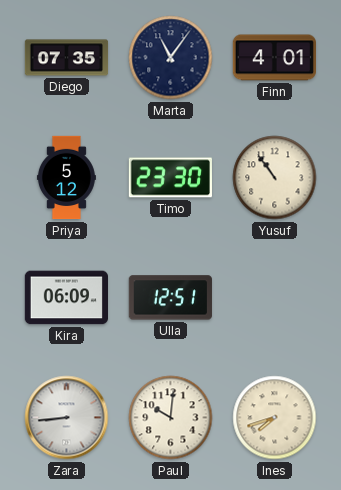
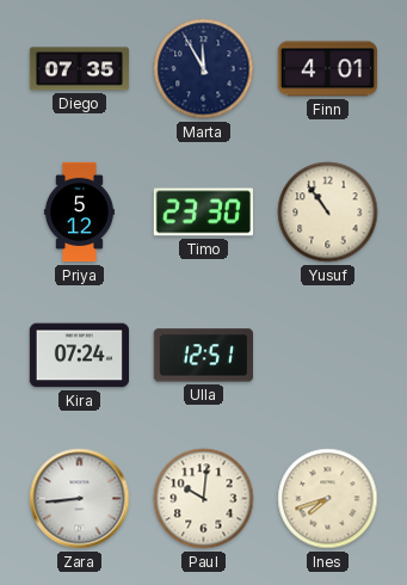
Marta: 11:06 -> 11:55 (204, 69)
Kira: 06:09 -> 07:24 (79, 356)
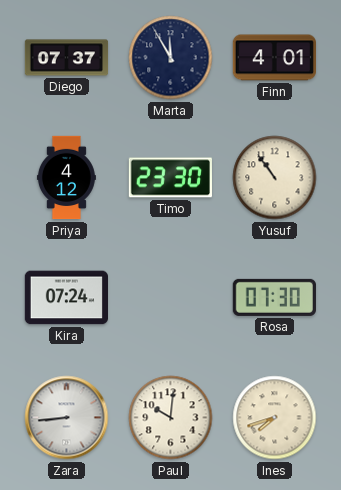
Diego: 07:35 -> 07:37 (67, 58)
Priya: 5:12 -> 4:12 (66, 178)
Ulla: 12:51 -> none (203, 356)
Rosa: none -> 07:30 (274, 297)
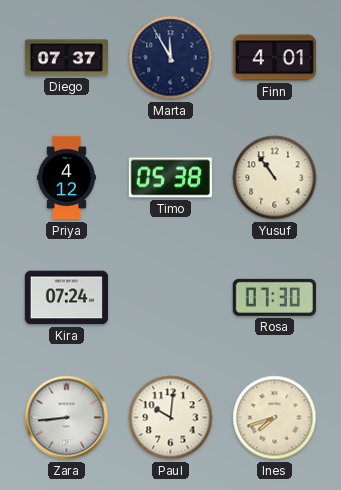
Timo: 23:30 -> 05:38 (170, 178)
